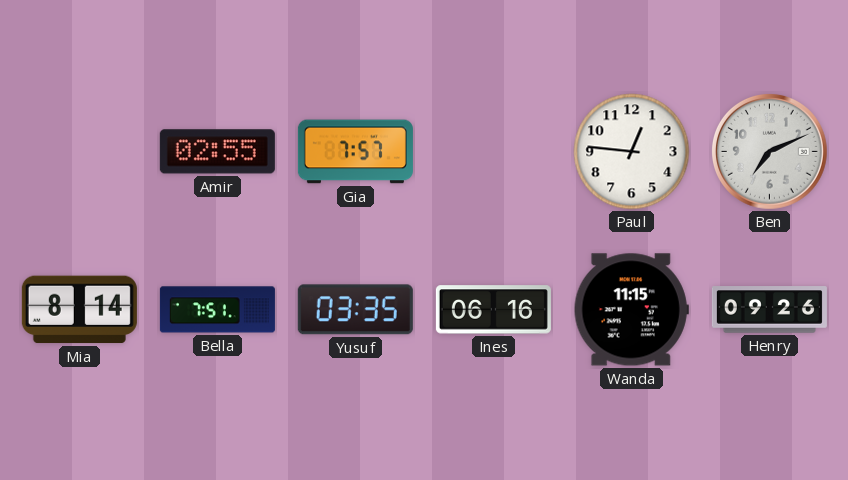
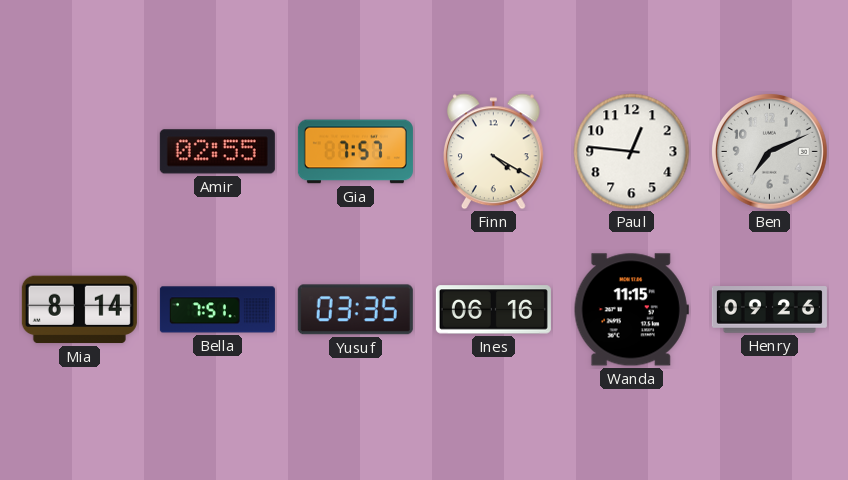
Finn: none -> 4:20 (493, 152)
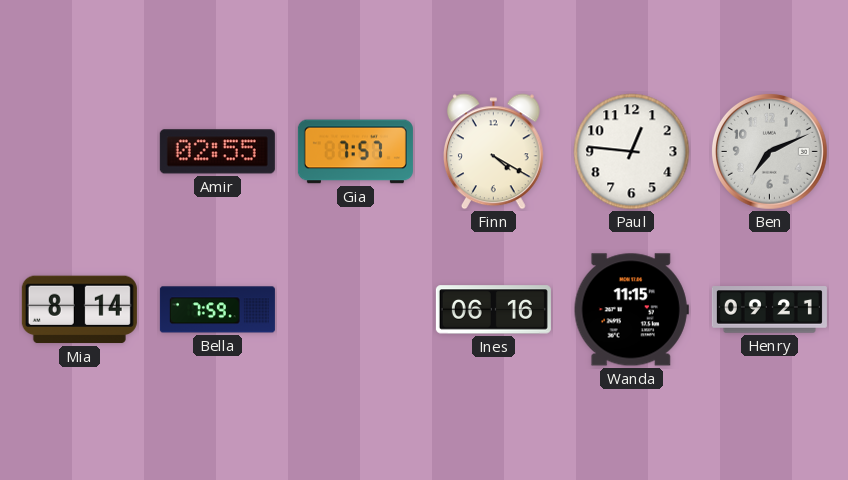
Bella: 7:51 -> 7:59 (217, 310)
Yusuf: 03:35 -> none (355, 310)
Henry: 09:26 -> 09:21 (769, 310)
